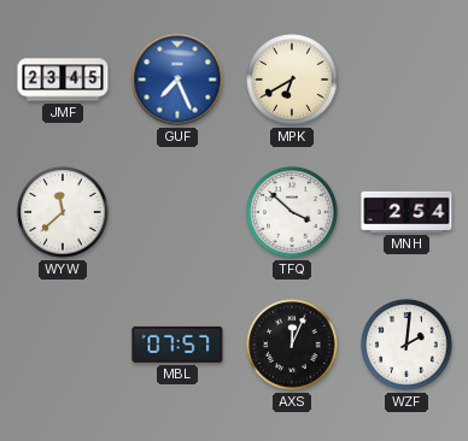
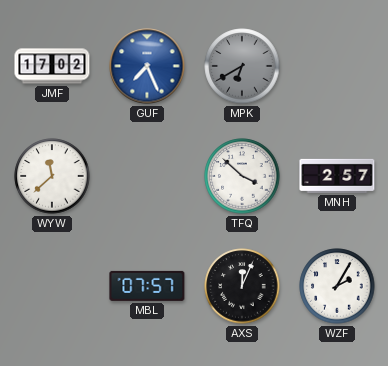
JMF: 23:45 -> 17:02 (52, 66)
MPK dial: cream -> grey (242, 66)
MNH: 2:54 -> 2:57 (337, 176)
WZF: 2:01 -> 2:05 (337, 286)
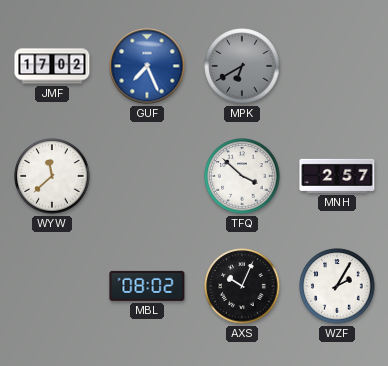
MBL: 07:57 -> 08:02 (147, 286)
AXS: 12:04 -> 10:04 (242, 286)
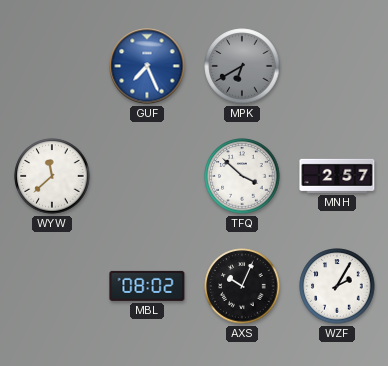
JMF: 17:02 -> none (52, 66)
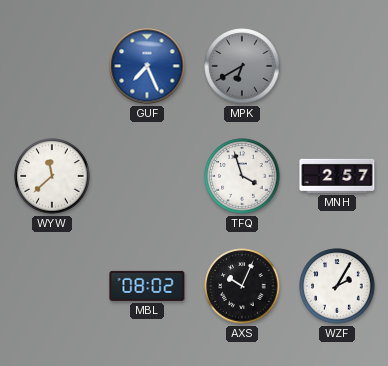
TFQ: 3:52 -> 3:57 (242, 176)
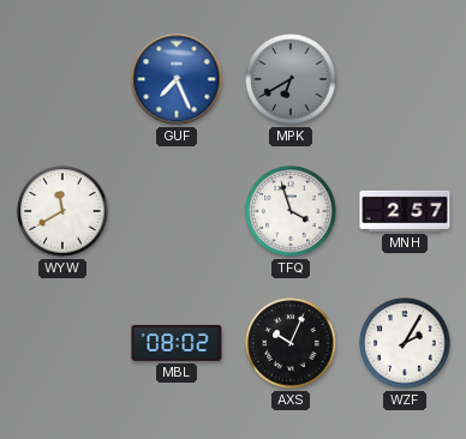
WYW: 11:38 -> 11:40 (62, 211)
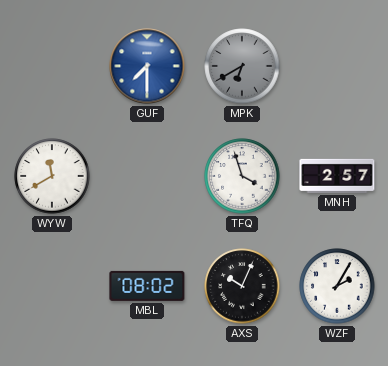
GUF: 7:26 -> 7:30 (147, 66)
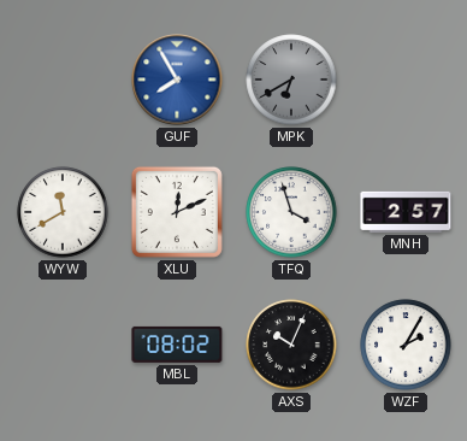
GUF: 7:30 -> 7:55 (177, 80)
XLU: none -> 12:11 (177, 212)
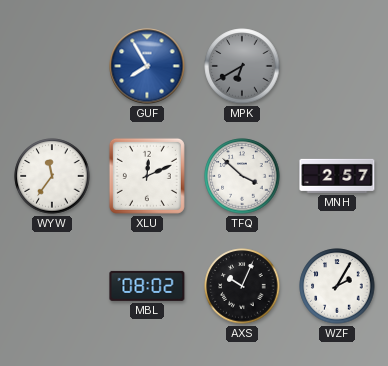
WYW: 11:40 -> 11:36 (52, 176)
TFQ: 3:57 -> 3:52 (242, 176)
